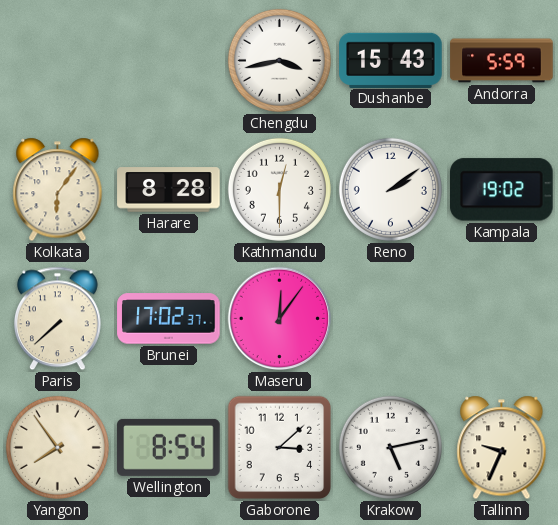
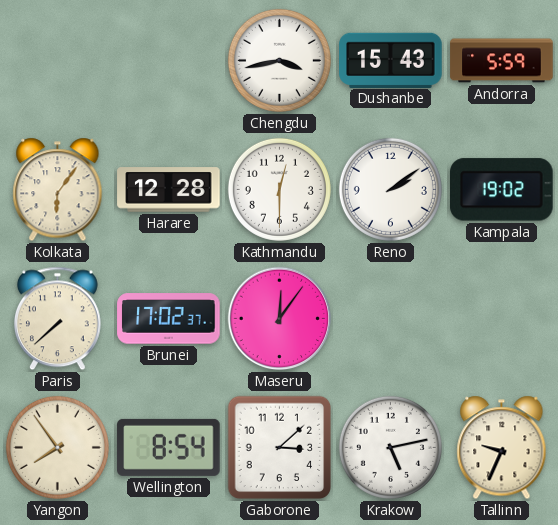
Harare: 8:28 -> 12:28 (169, 190)
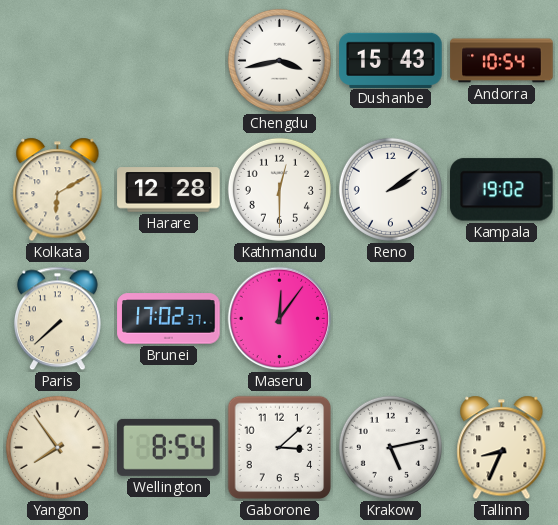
Andorra: 5:59 -> 10:54 (502, 61)
Kolkata: 6:06 -> 6:10 (58, 190)
Tallinn: 9:34 -> 8:34 (502, 448)
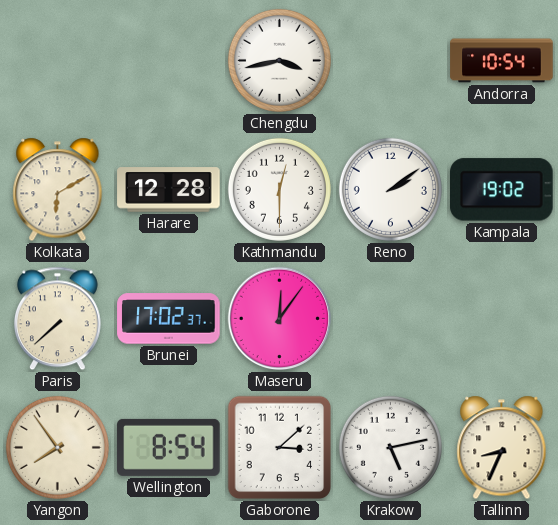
Dushanbe: 15:43 -> none (391, 60)
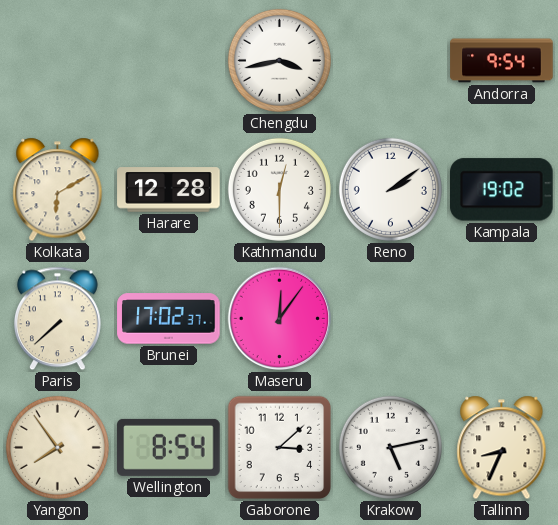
Andorra: 10:54 -> 9:54 (502, 61)
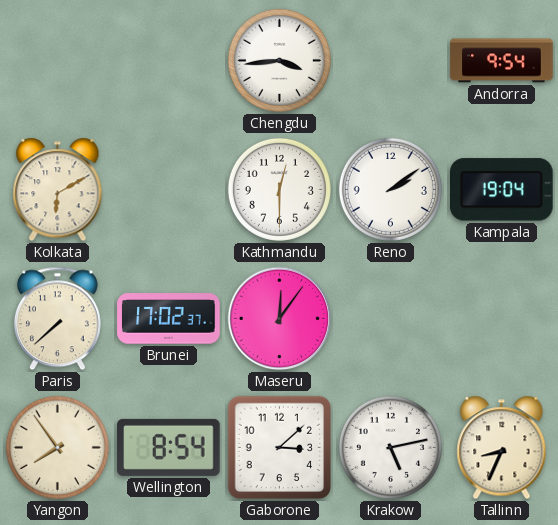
Chengdu: 3:43 -> 3:44 (279, 60)
Harare: 12:28 -> none (169, 190)
Kampala: 19:02 -> 19:04 (502, 190)
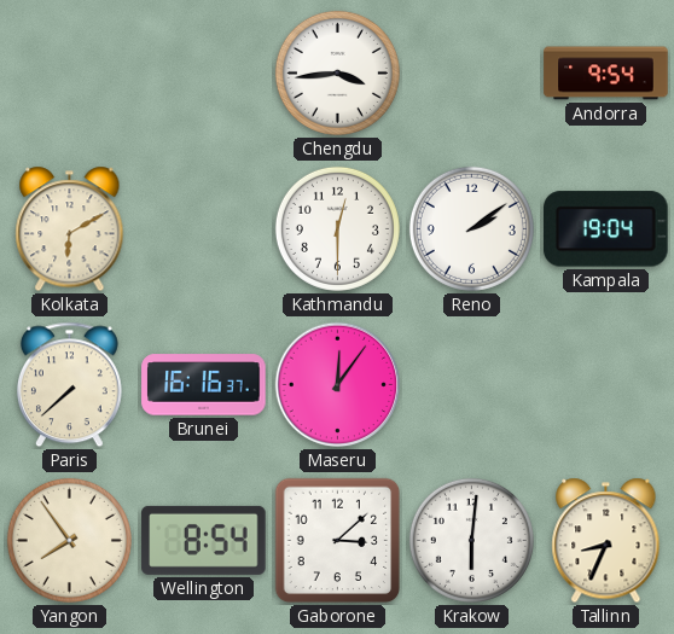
Brunei: 17:02 -> 16:16 (204, 385)
Krakow: 5:13 -> 6:01 (471, 540)
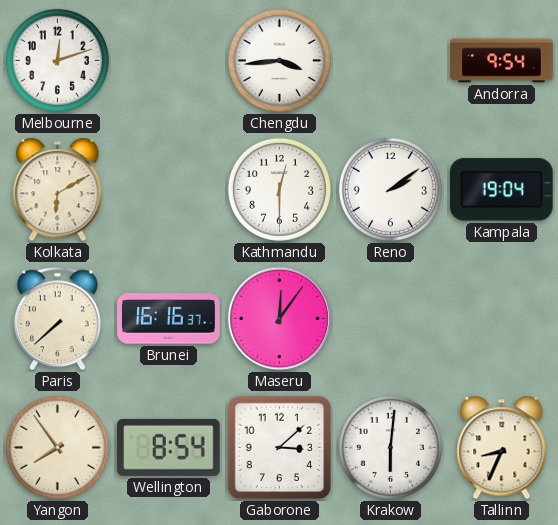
Melbourne: none -> 12:12 (57, 60)
